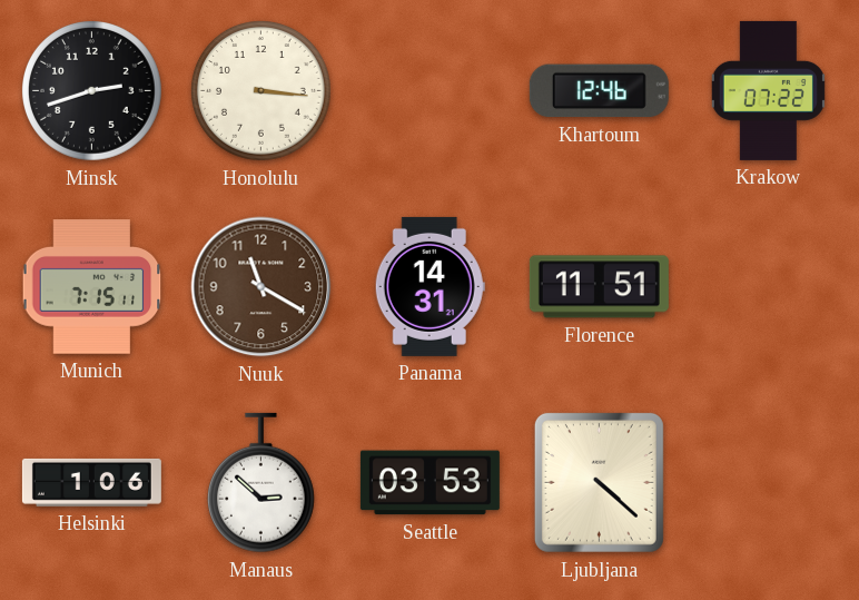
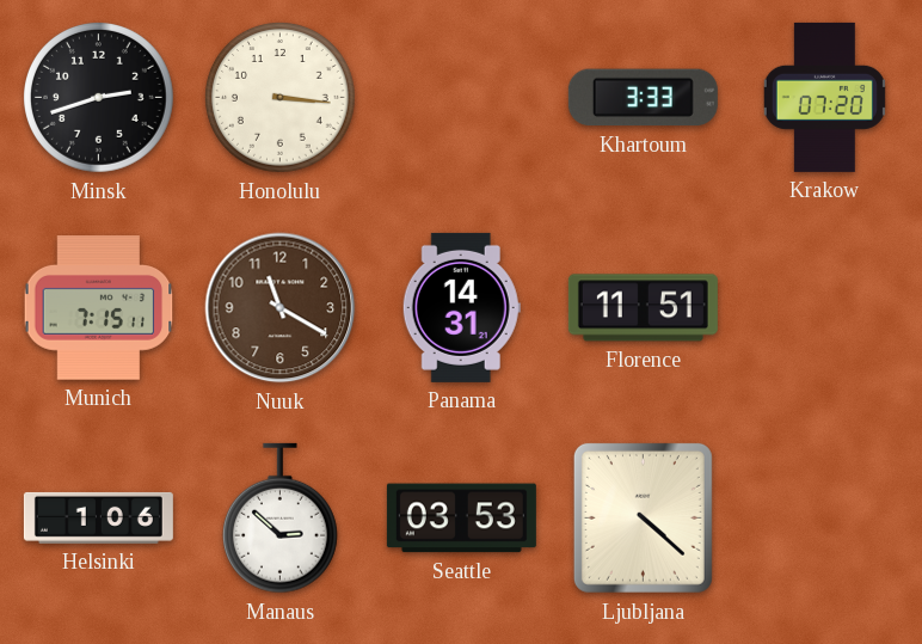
Khartoum: 12:46 -> 3:33 (643, 98)
Krakow: 07:22 -> 07:20 (824, 97)
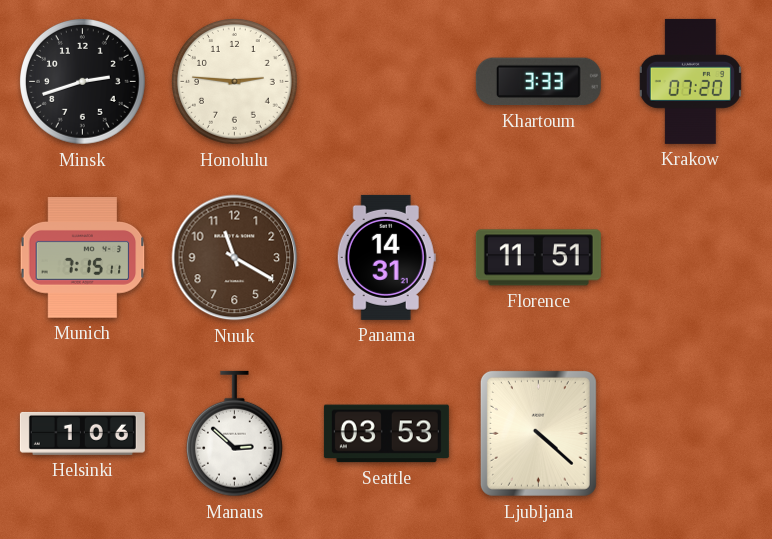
Honolulu: 3:16 -> 2:46 (235, 82)
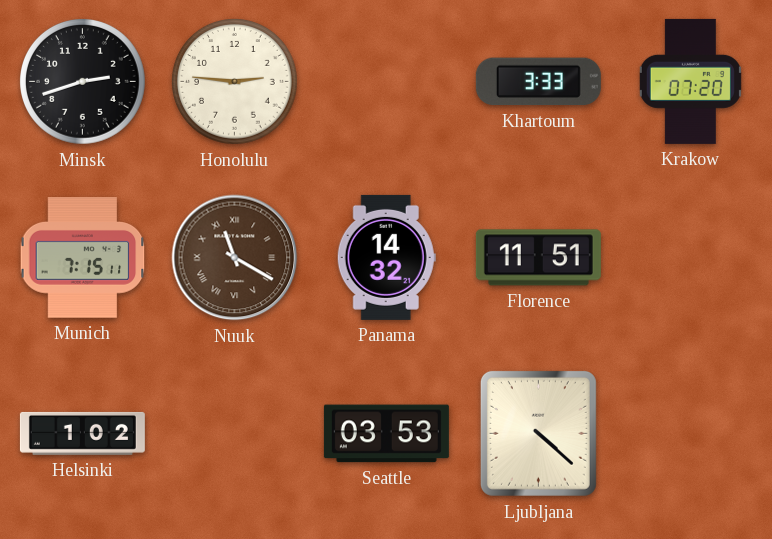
Nuuk numerals: Arabic -> Roman (235, 258)
Panama: 14:31 -> 14:32 (386, 257)
Helsinki: 1:06 -> 1:02 (82, 433)
Manaus: 2:52 -> none (234, 434)
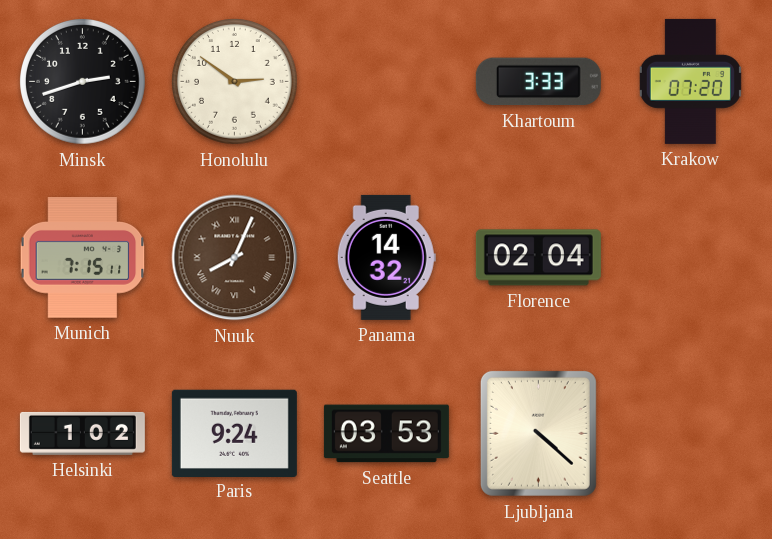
Honolulu: 2:46 -> 2:51 (235, 82)
Nuuk: 11:20 -> 8:04 (235, 258)
Florence: 11:51 -> 02:04 (538, 258)
Paris: none -> 9:24 (234, 433)
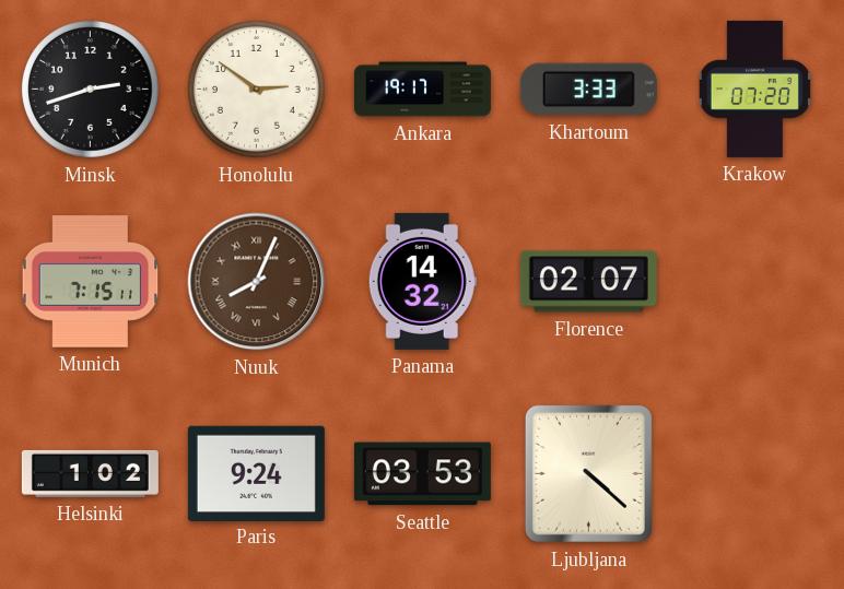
Ankara: none -> 19:17 (422, 90)
Florence: 02:04 -> 02:07 (588, 282)
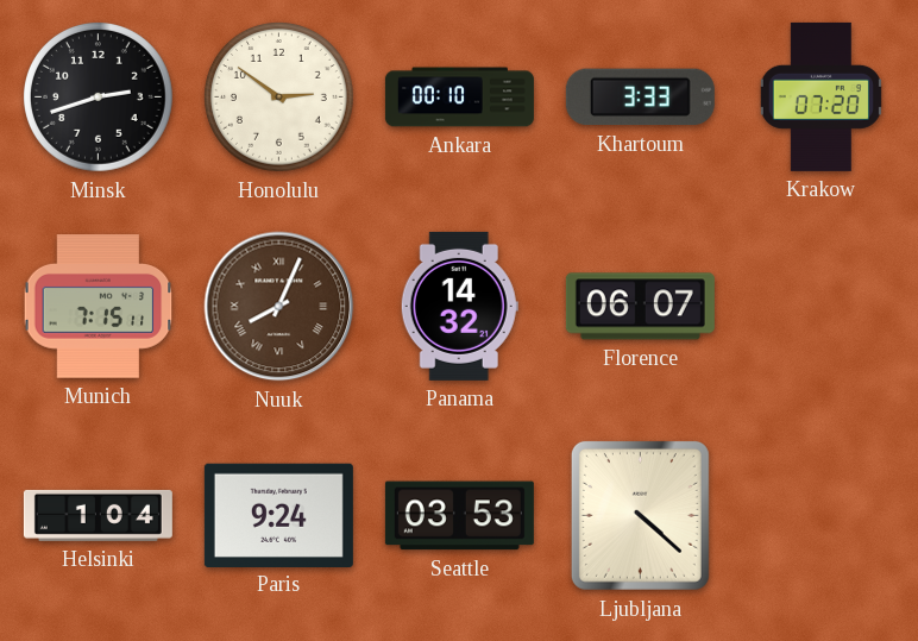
Ankara: 19:17 -> 00:10 (459, 98)
Florence: 02:07 -> 06:07 (640, 307)
Helsinki: 1:02 -> 1:04 (98, 515)
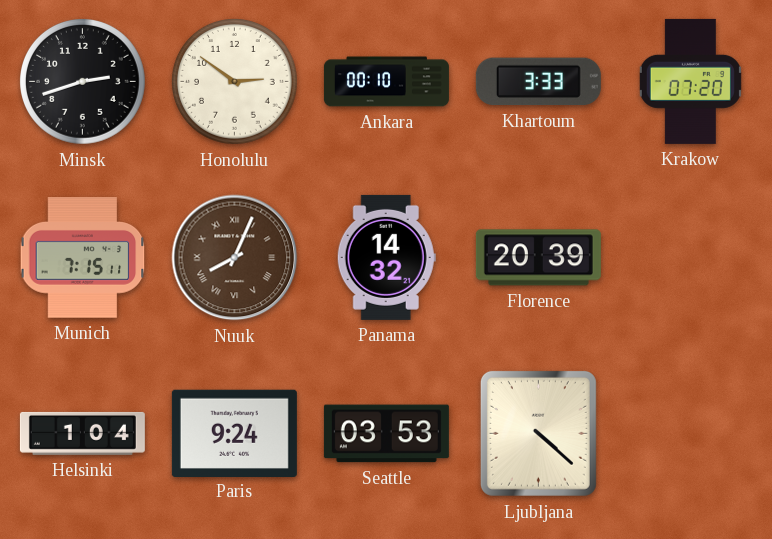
Florence: 06:07 -> 20:39 (538, 258)
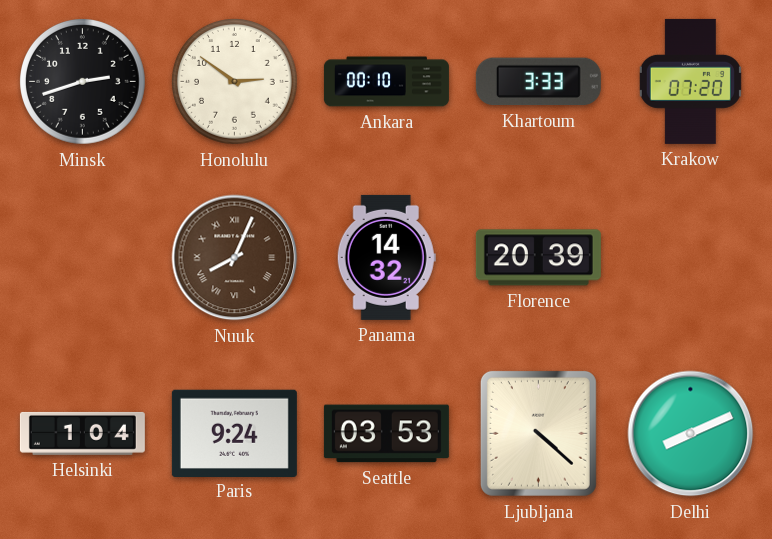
Munich: 7:15 -> none (83, 258)
Delhi: none -> 8:11 (691, 434)
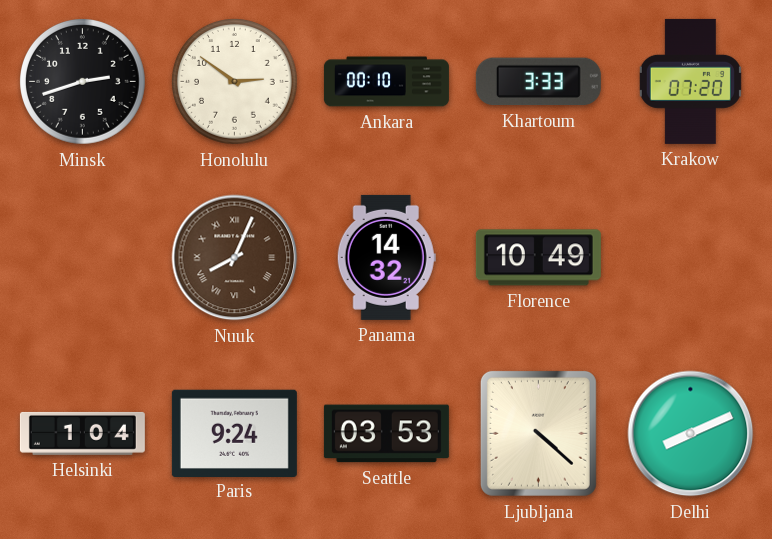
Florence: 20:39 -> 10:49 (538, 258)
